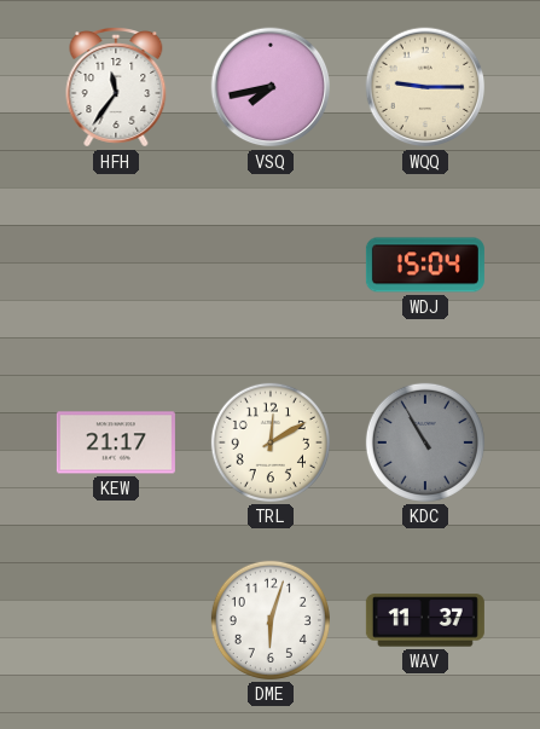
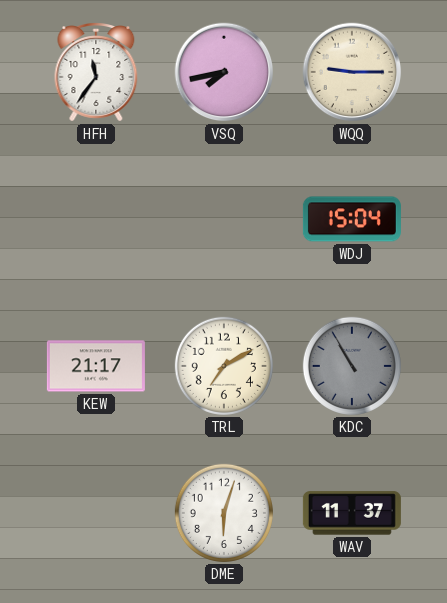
TRL: 12:10 -> 7:10 (224, 366)
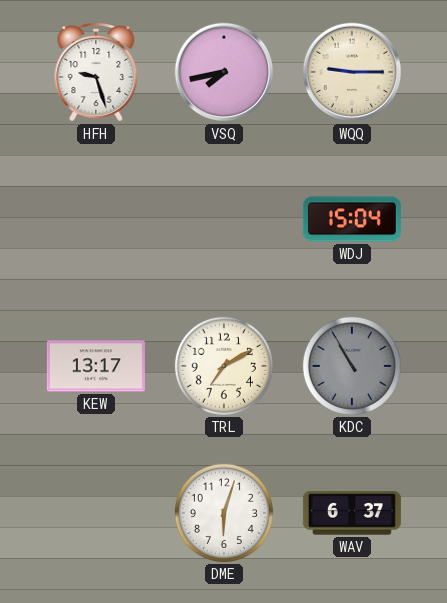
HFH: 11:36 -> 9:27 (96, 73)
KEW: 21:17 -> 13:17 (96, 366)
WAV: 11:37 -> 6:37 (352, 513)
